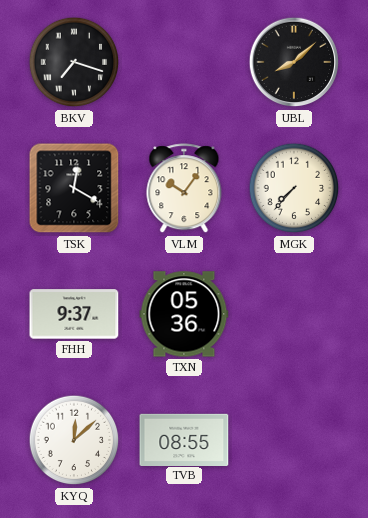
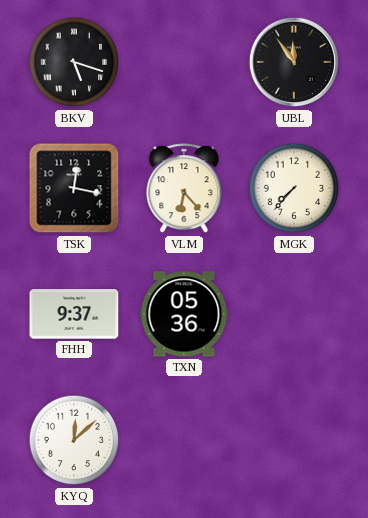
BKV: 7:18 -> 5:18 (74, 62)
UBL: 8:08 -> 11:54 (294, 62)
TSK: 12:20 -> 12:17 (74, 188)
VLM: 10:06 -> 6:23 (184, 189)
TVB: 08:55 -> none (184, 439)
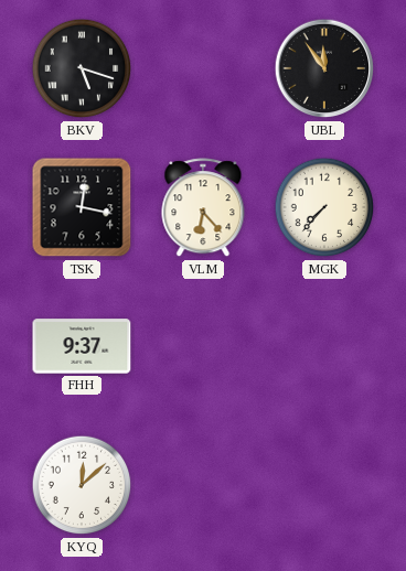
TXN: 05:36 -> none (184, 314)
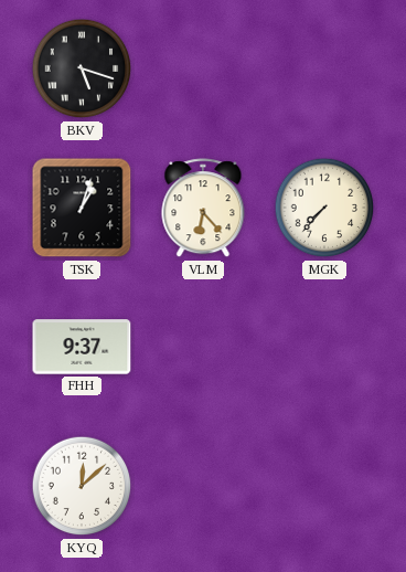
UBL: 11:54 -> none (324, 68)
TSK: 12:17 -> 1:03 (82, 208)
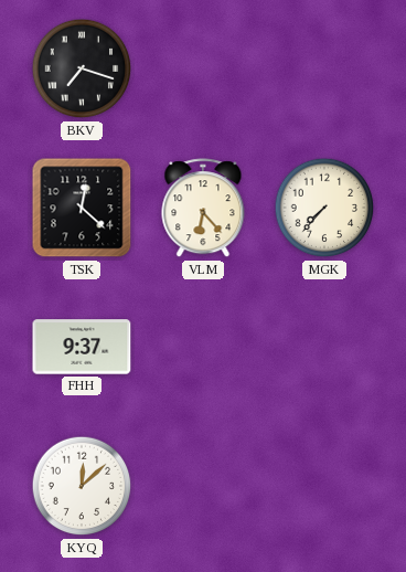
BKV: 5:18 -> 7:18 (82, 68)
TSK: 1:03 -> 12:22 (82, 208)
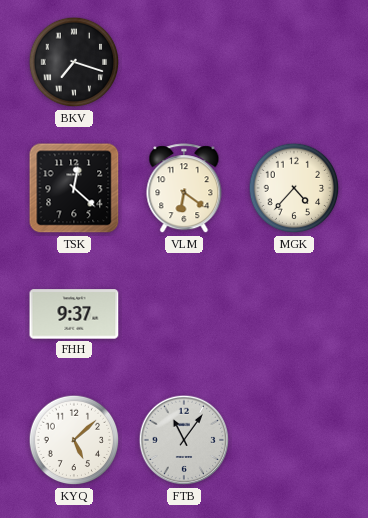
VLM: 6:23 -> 6:21 (184, 189)
MGK: 7:37 -> 4:37 (294, 188)
KYQ: 12:08 -> 5:08 (74, 440)
FTB: none -> 11:06 (184, 440)
